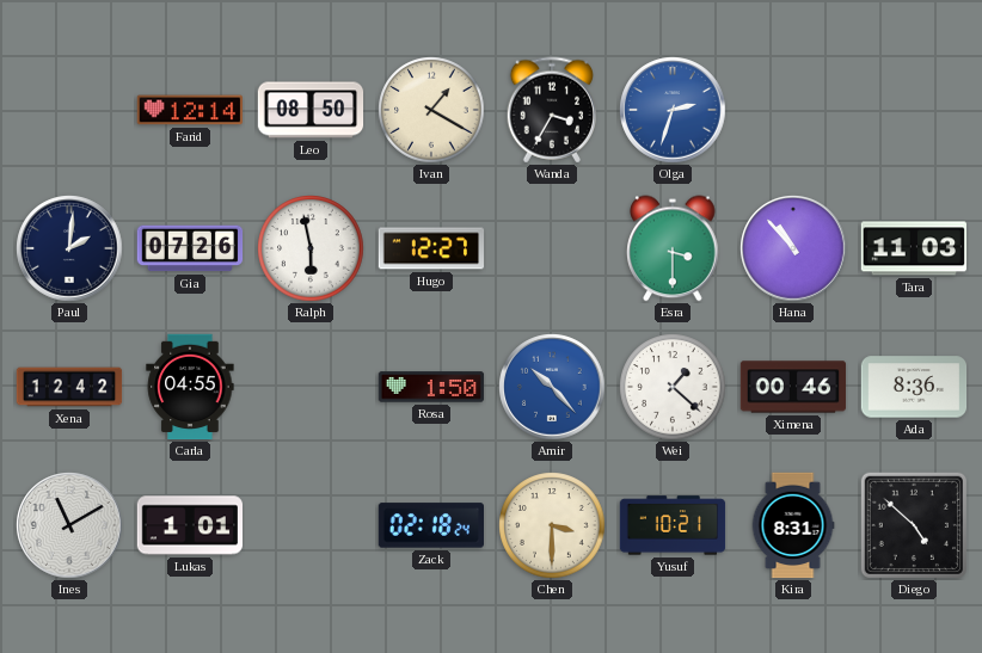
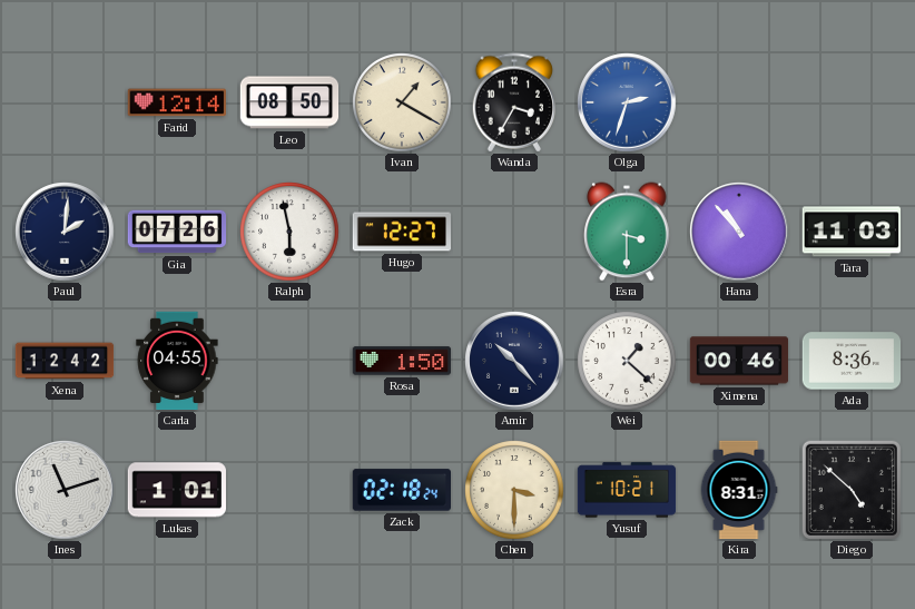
Amir dial: blue -> navy (514, 361)
Ines: 11:10 -> 11:12 (65, 490)
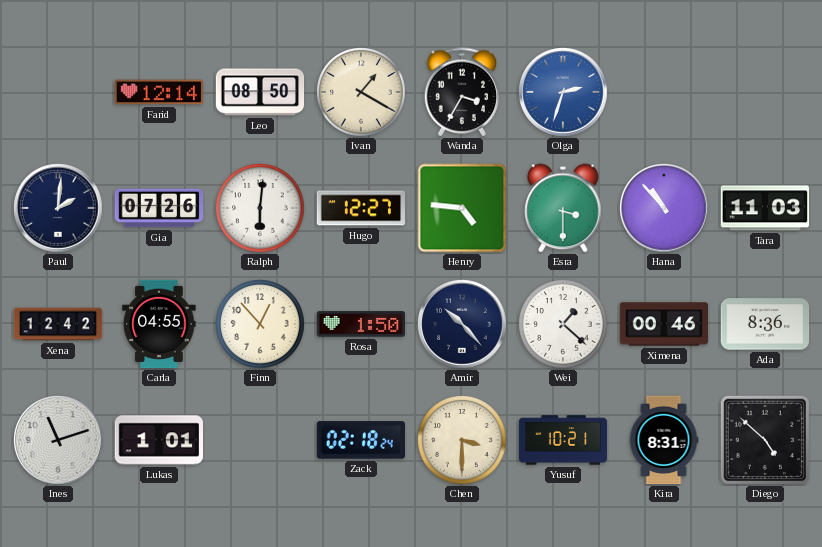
Ralph: 5:58 -> 6:01 (260, 208)
Henry: none -> 4:46 (462, 208)
Finn: none -> 12:53 (260, 324)
